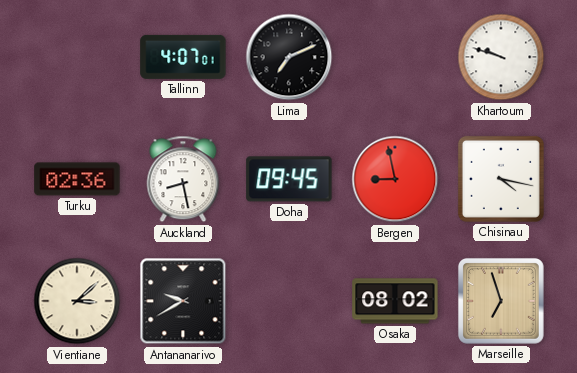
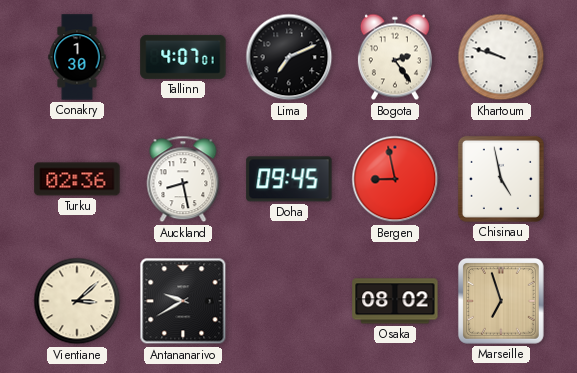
Conakry: none -> 1:30 (77, 57)
Bogota: none -> 2:24 (395, 57)
Chisinau: 4:17 -> 4:58 (501, 179)
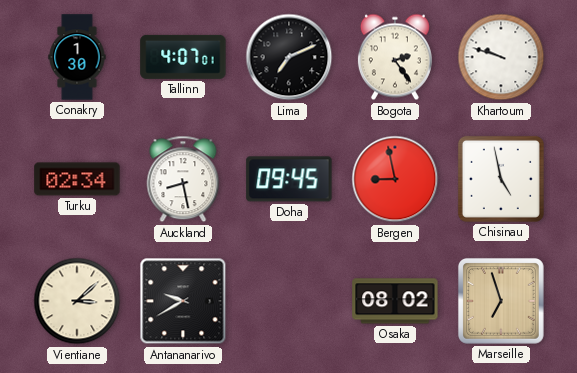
Turku: 02:36 -> 02:34 (77, 179)
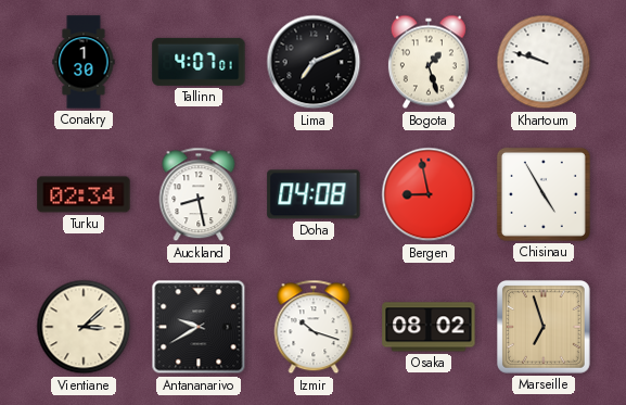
Bogota: 2:24 -> 1:27 (429, 62)
Doha: 09:45 -> 04:08 (314, 194)
Chisinau: 4:58 -> 4:55 (544, 194)
Izmir: none -> 10:18 (314, 327)
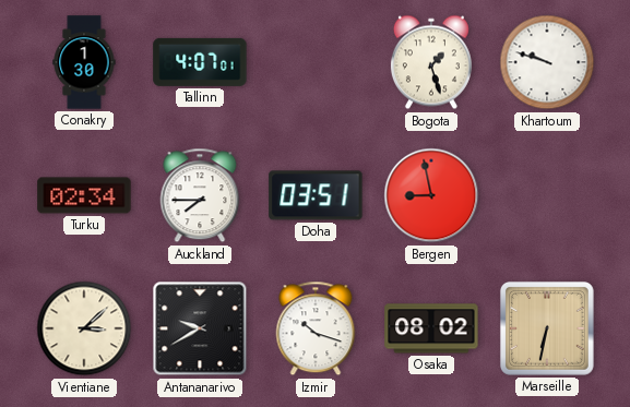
Lima: 7:11 -> none (314, 62)
Auckland: 8:28 -> 7:45 (200, 195)
Doha: 04:08 -> 03:51 (316, 195)
Chisinau: 4:55 -> none (544, 194)
Marseille: 6:57 -> 6:32 (547, 328)
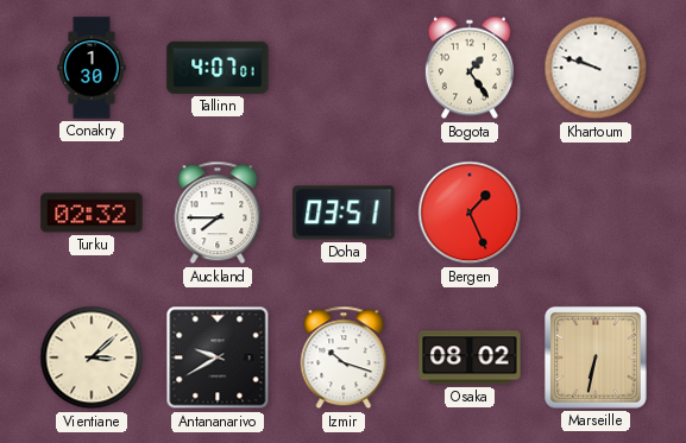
Bogota: 1:27 -> 1:24 (470, 68)
Turku: 02:34 -> 02:32 (92, 213)
Bergen: 8:58 -> 1:26 (470, 213)
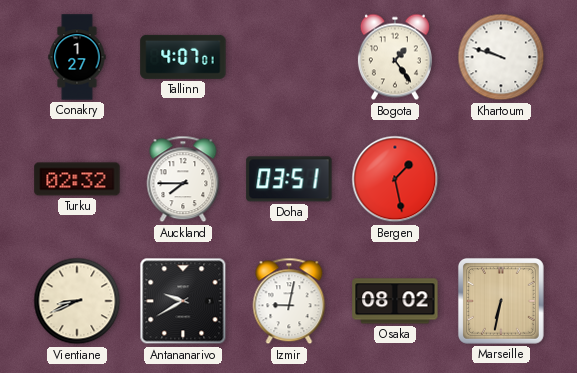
Conakry: 1:30 -> 1:27 (77, 57)
Bergen: 1:26 -> 1:28 (395, 179)
Vientiane: 3:08 -> 8:41 (77, 301)
Izmir: 10:18 -> 9:02 (289, 301)
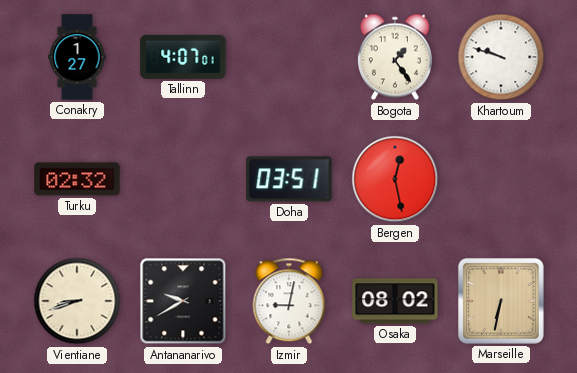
Auckland: 7:45 -> none (183, 179)
Bergen: 1:28 -> 12:28 (395, 179)
Vientiane: 8:41 -> 8:42 (77, 301)
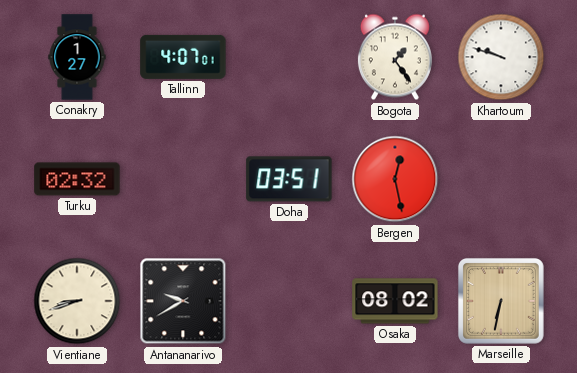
Izmir: 9:02 -> none (289, 301)
